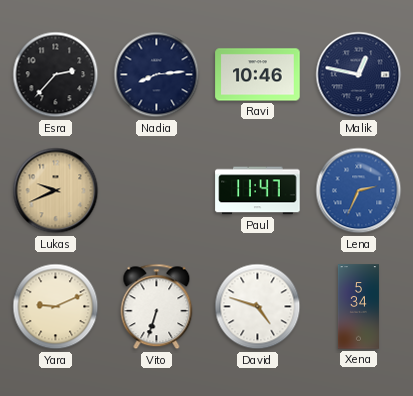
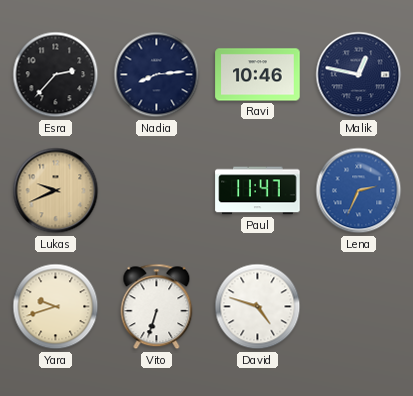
Yara: 9:11 -> 9:42 (56, 307)
Xena: 5:34 -> none (358, 307)
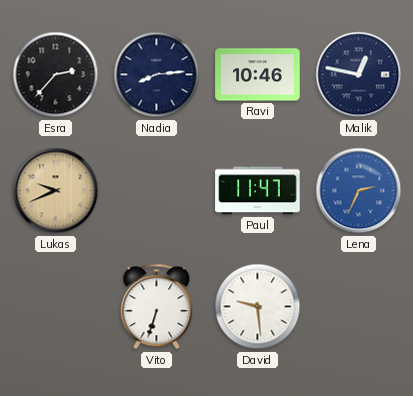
Yara: 9:42 -> none (56, 307)
David: 4:48 -> 9:29 (258, 307)
